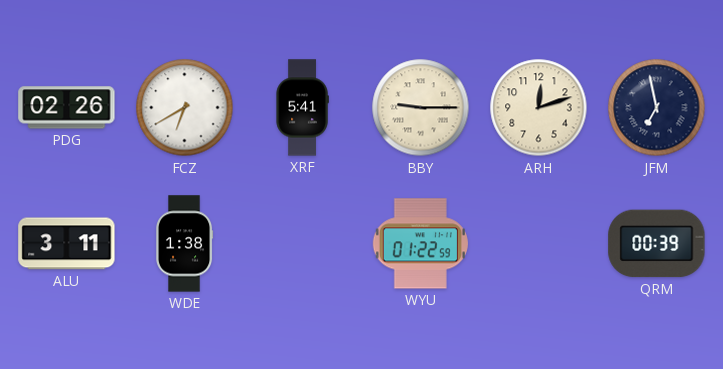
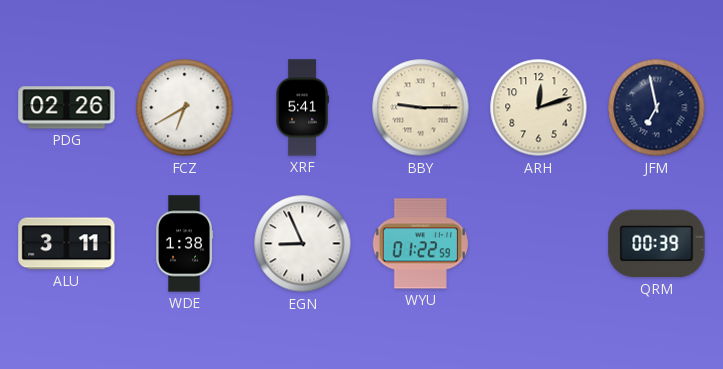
EGN: none -> 8:56 (303, 244)
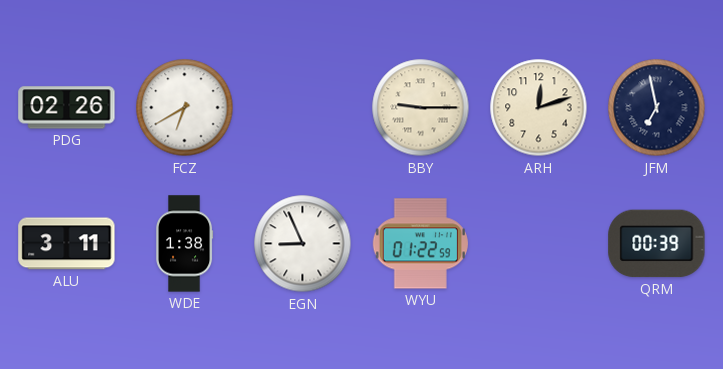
XRF: 5:41 -> none (302, 108)
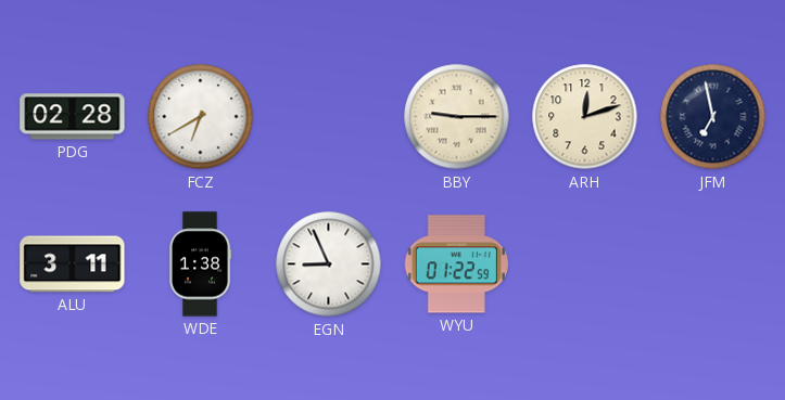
PDG: 02:26 -> 02:28 (73, 117)
QRM: 00:39 -> none (657, 244)
